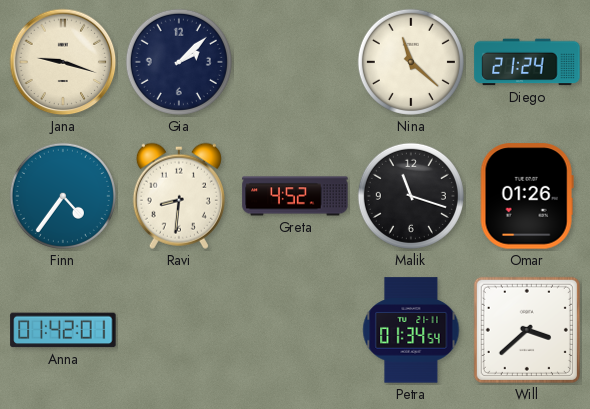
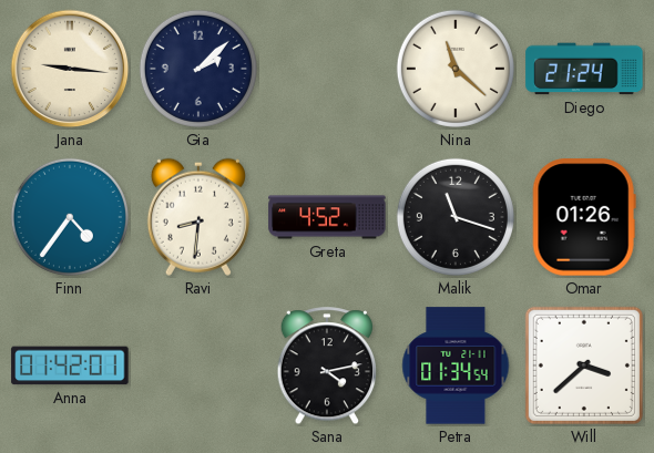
Jana: 9:18 -> 9:16 (70, 69)
Sana: none -> 4:13 (326, 367)
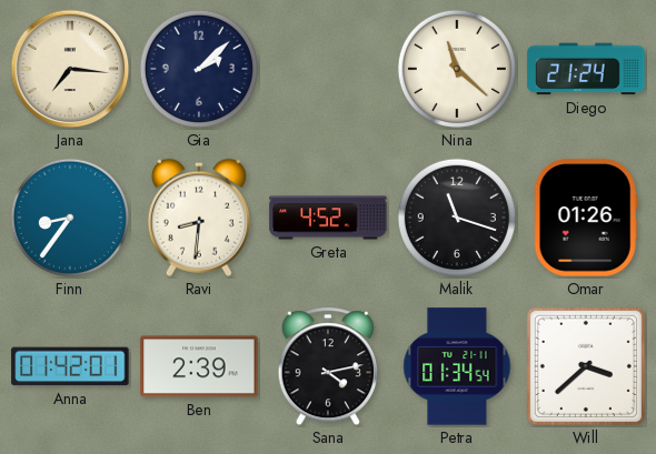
Jana: 9:16 -> 7:16 (70, 69)
Finn: 4:36 -> 8:36 (70, 218)
Ben: none -> 2:39 (199, 366)
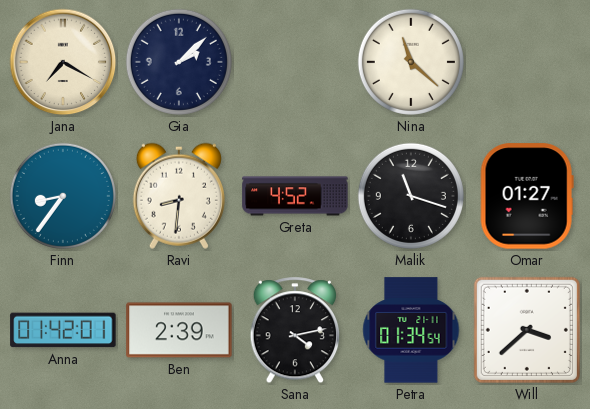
Jana: 7:16 -> 7:20 (63, 62)
Diego: 21:24 -> none (586, 69)
Omar: 01:26 -> 01:27 (527, 196)
